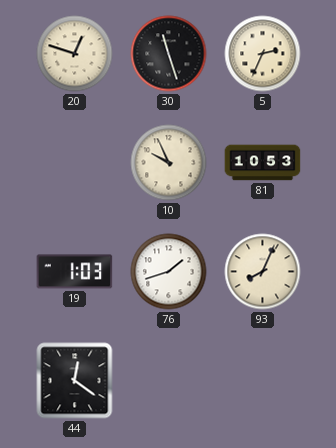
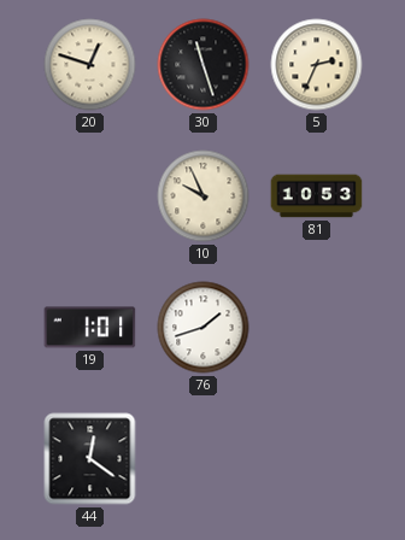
19: 1:03 -> 1:01 (90, 328)
93: 8:04 -> none (263, 272)
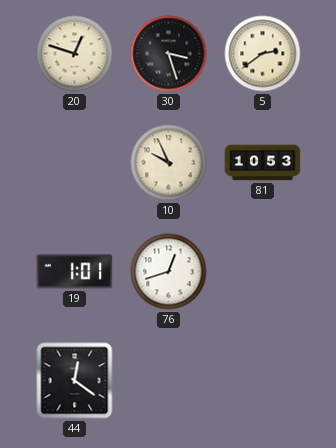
30: 11:27 -> 3:27 (169, 54)
5: 2:34 -> 2:39 (263, 54)
76: 1:42 -> 12:42 (169, 272)
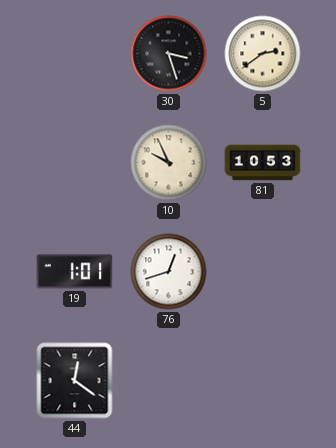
20: 12:48 -> none (75, 54)
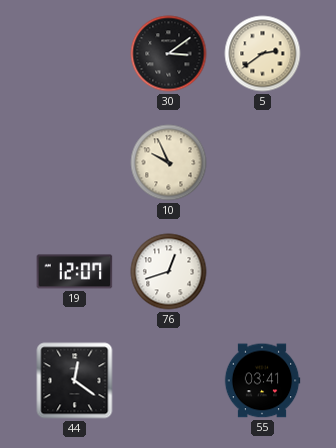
30: 3:27 -> 3:09 (169, 54)
81: 10:53 -> none (263, 163)
19: 1:01 -> 12:07 (75, 272)
55: none -> 03:41 (262, 381)
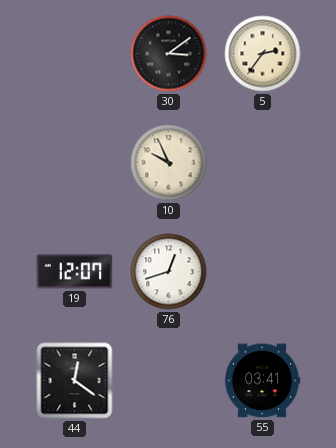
5: 2:39 -> 2:36 (263, 54)
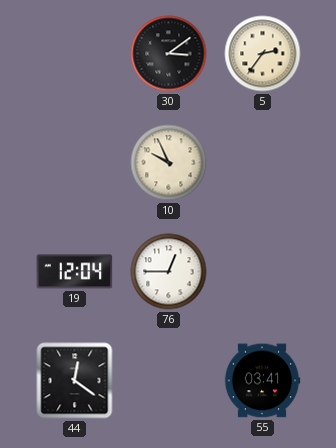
19: 12:07 -> 12:04 (75, 272)
76: 12:42 -> 12:45 (169, 272)
